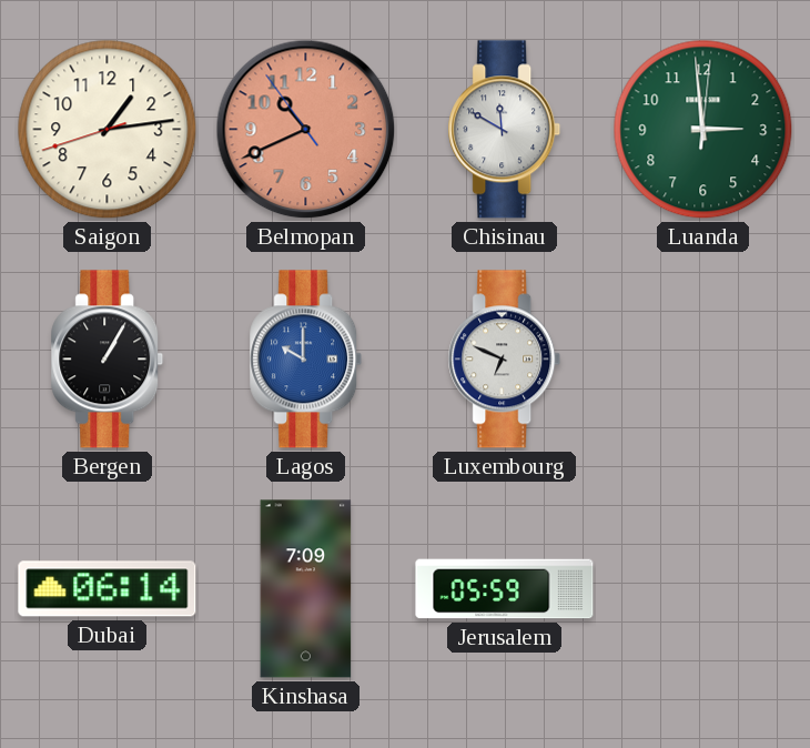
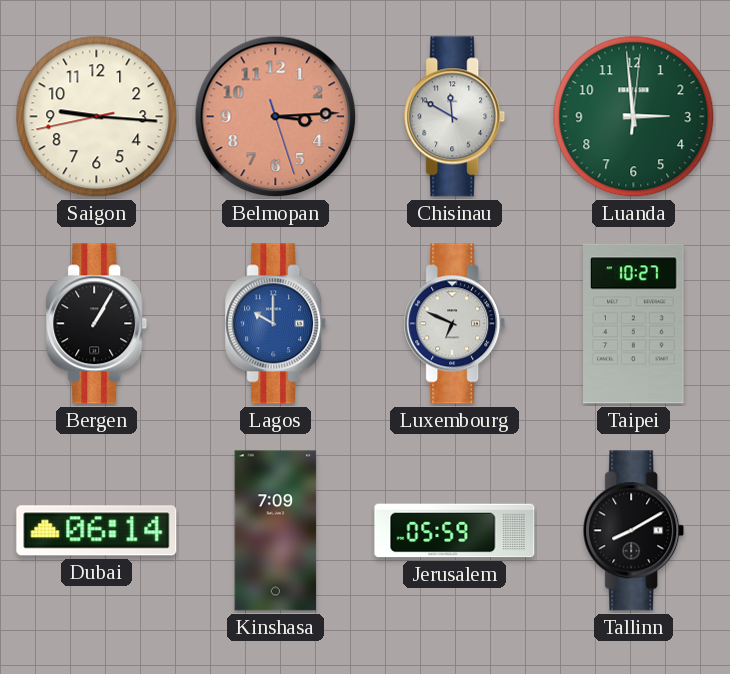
Saigon: 1:13 -> 9:15 (97, 117)
Belmopan: 10:40 -> 3:14 (276, 117)
Taipei: none -> 10:27 (634, 324)
Tallinn: none -> 8:10 (634, 531)
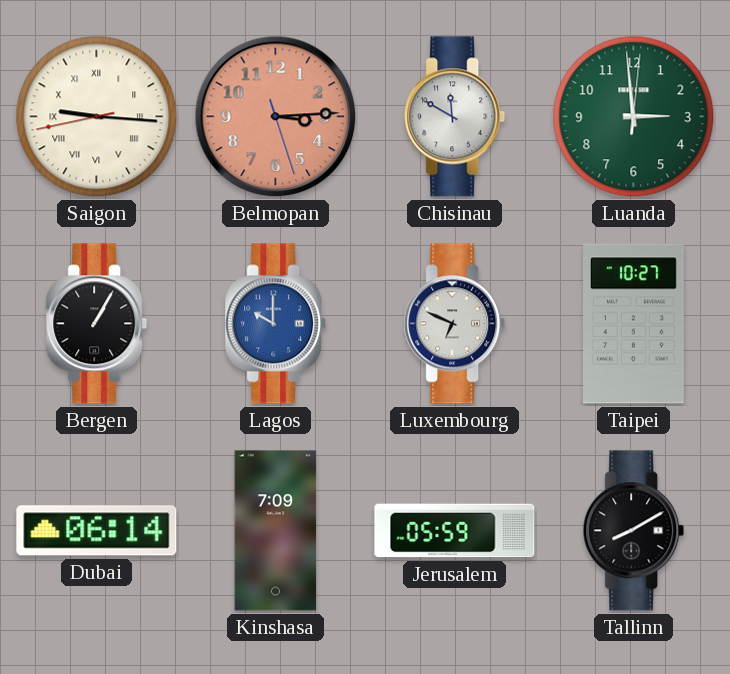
Saigon numerals: Arabic -> Roman (97, 117)
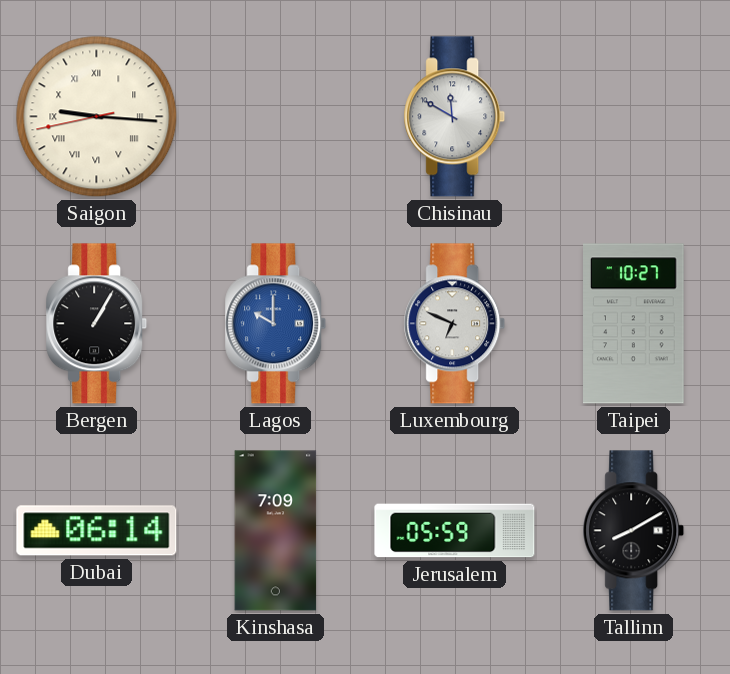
Belmopan: 3:14 -> none (276, 117)
Luanda: 2:59 -> none (634, 117)
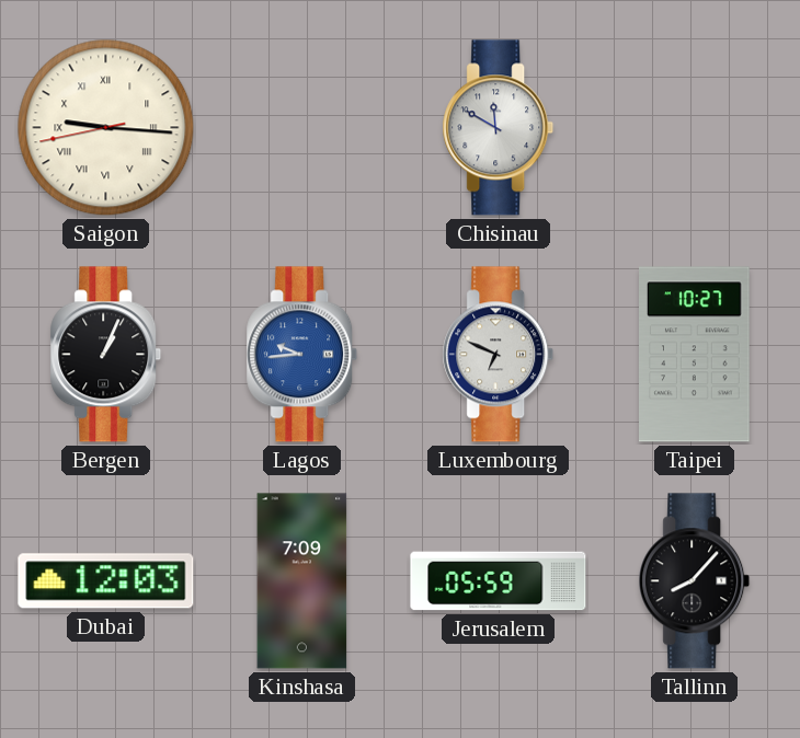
Bergen: 1:05 -> 1:04 (106, 355)
Lagos: 10:00 -> 9:44 (302, 355)
Dubai: 06:14 -> 12:03 (106, 581)
Tallinn: 8:10 -> 8:07 (695, 581)
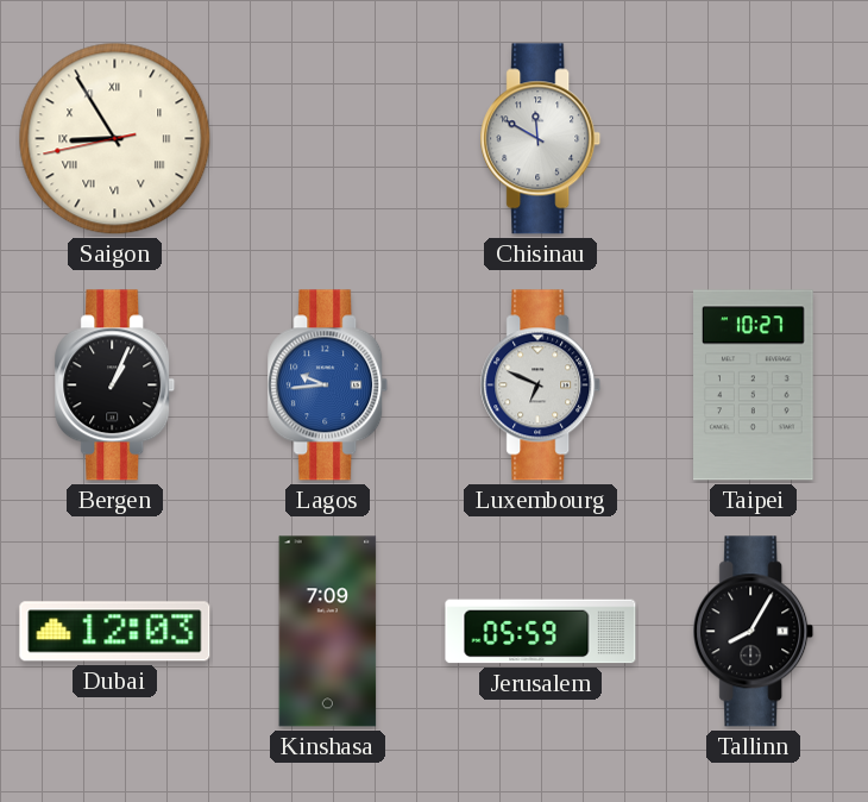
Saigon: 9:15 -> 8:54 (115, 139)
Tallinn: 8:07 -> 8:05 (754, 632)
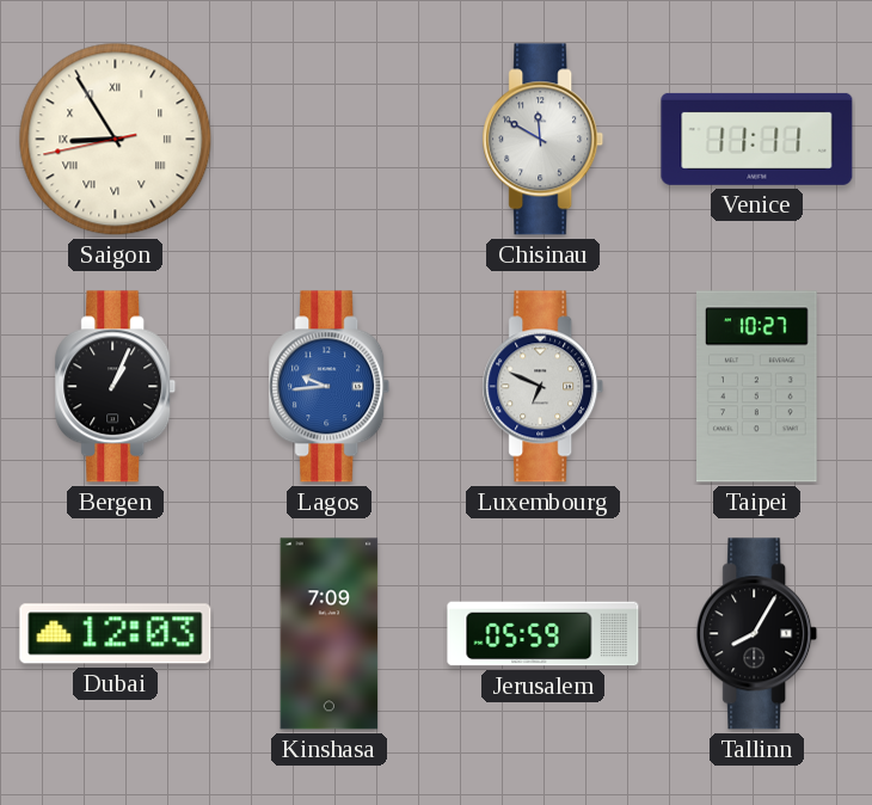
Venice: none -> 11:11 (757, 139)
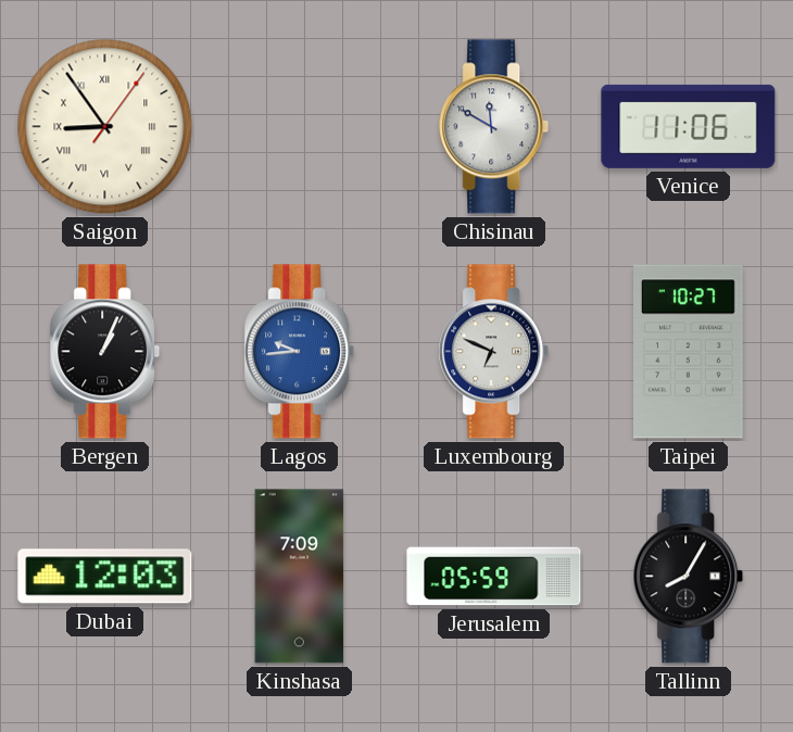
Saigon: 8:54:43 -> 8:54:06 (105, 127)
Venice: 11:11 -> 11:06 (689, 126)
